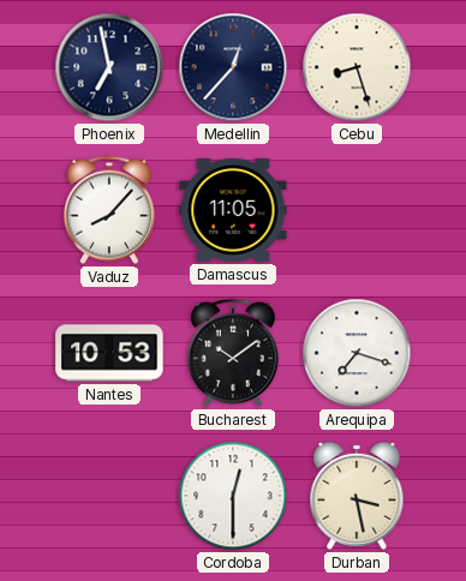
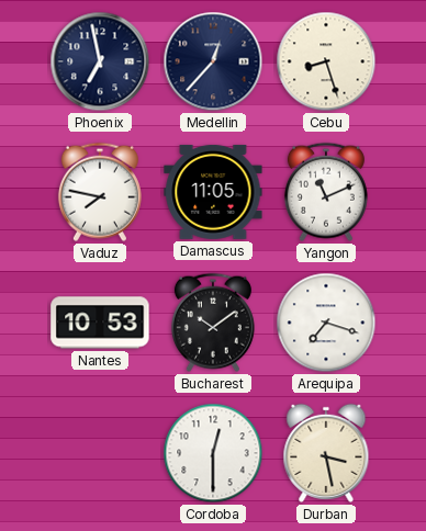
Vaduz: 8:07 -> 7:47 (100, 192)
Yangon: none -> 11:11 (326, 192)
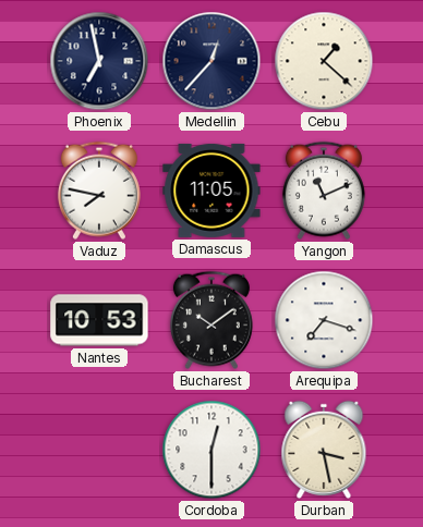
Cebu: 8:27 -> 1:22 (324, 61)
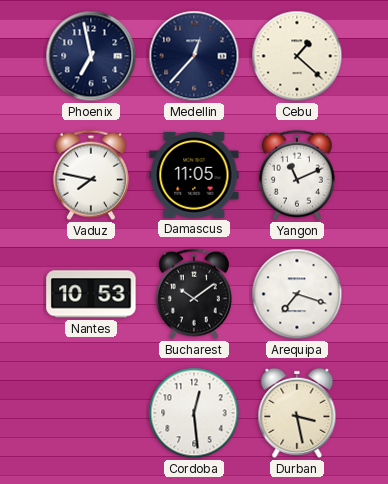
Cordoba: 12:30 -> 12:29 (194, 413)
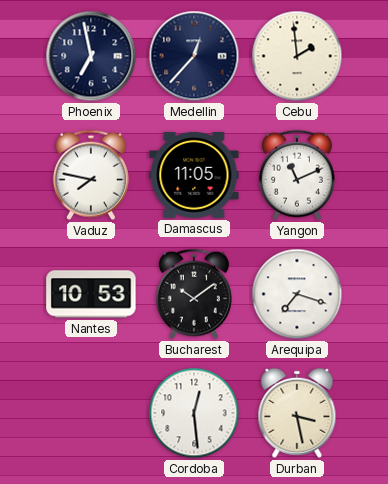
Cebu: 1:22 -> 1:59 (297, 56)
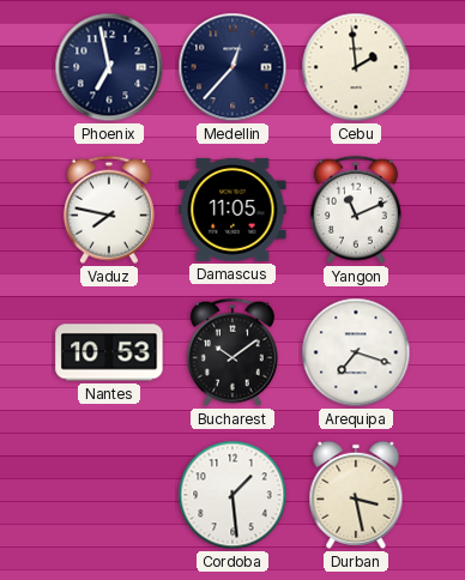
Cordoba: 12:29 -> 1:29 (232, 495)
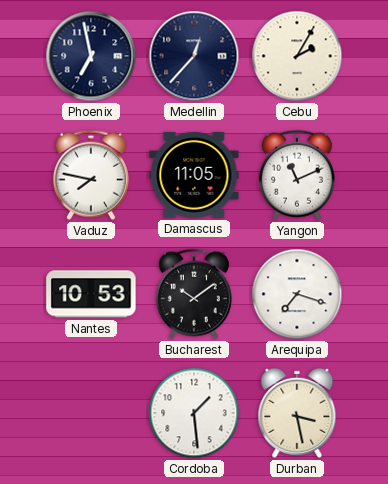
Cebu: 1:59 -> 2:05 (297, 56)
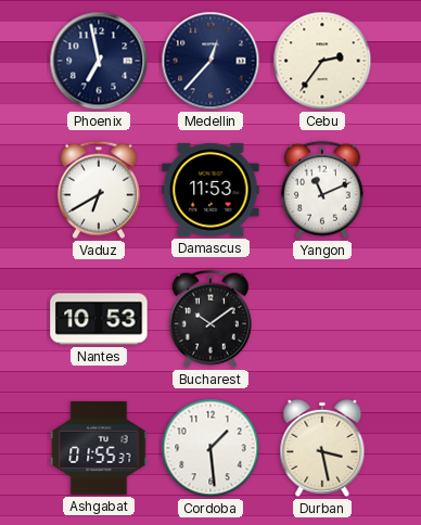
Cebu: 2:05 -> 2:36 (322, 61)
Vaduz: 7:47 -> 6:40 (99, 190)
Damascus: 11:05 -> 11:53 (210, 190)
Arequipa: 7:18 -> none (297, 294)
Ashgabat: none -> 01:55 (99, 448)
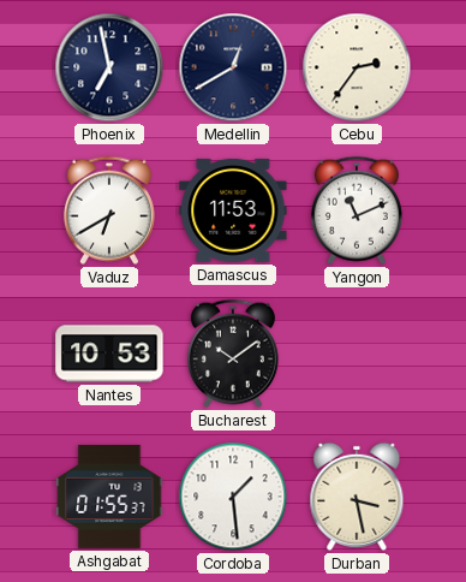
Medellin: 12:37 -> 12:40 (233, 67)
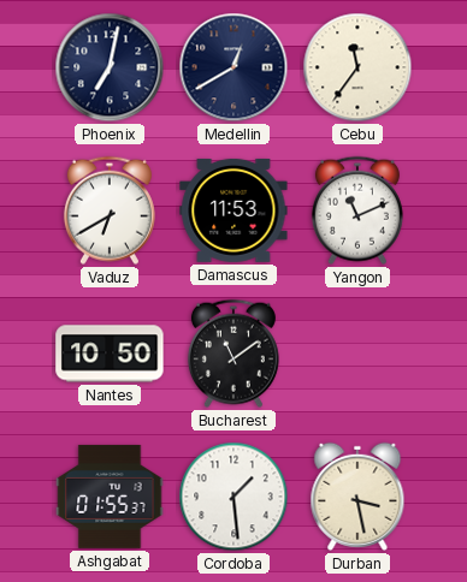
Phoenix: 6:58 -> 7:02 (110, 67)
Cebu: 2:36 -> 11:36 (357, 67)
Nantes: 10:53 -> 10:50 (110, 354)
Bucharest: 10:09 -> 11:09 (233, 354)
